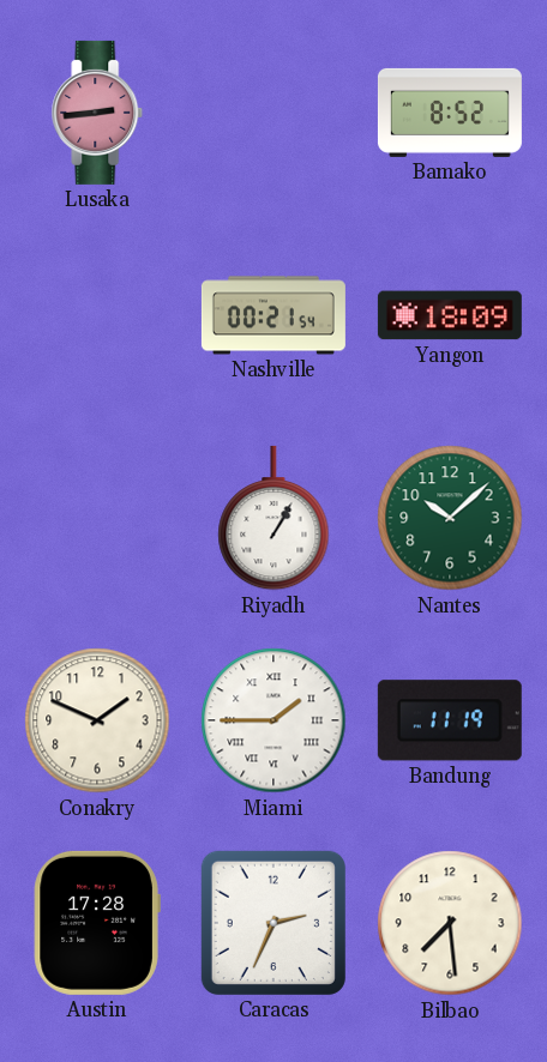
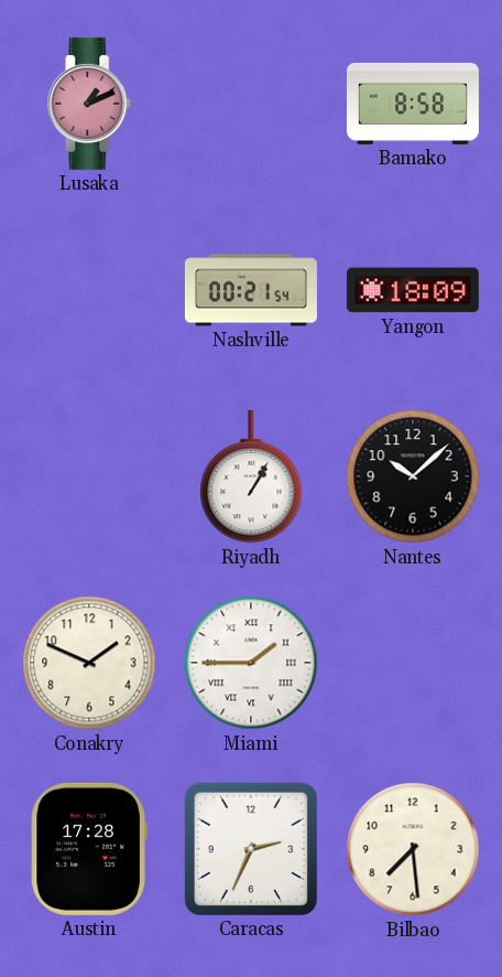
Lusaka: 2:44 -> 1:11 (89, 104)
Bamako: 8:52 -> 8:58 (413, 104)
Nantes dial: green -> black (413, 476)
Bandung: 11:19 -> none (450, 720)
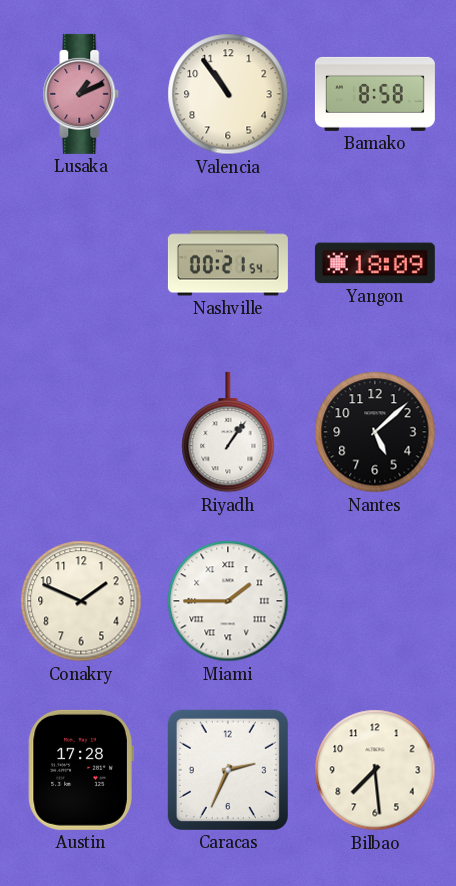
Valencia: none -> 10:54 (228, 94)
Riyadh: 1:05 -> 1:06 (228, 432)
Nantes: 10:08 -> 5:08 (375, 432)
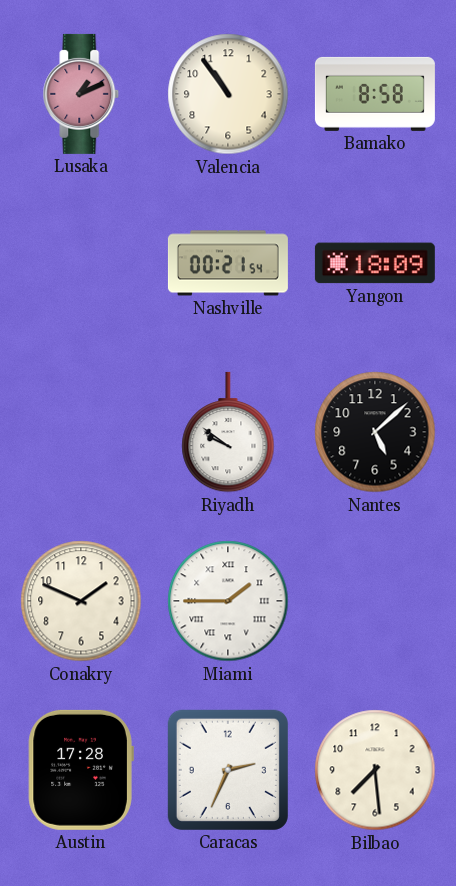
Riyadh: 1:06 -> 9:51 (228, 432)
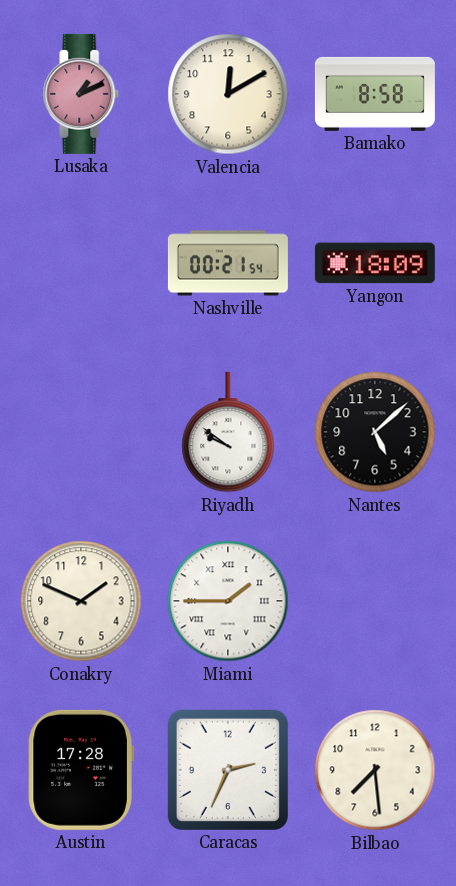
Valencia: 10:54 -> 12:10 (228, 94)
